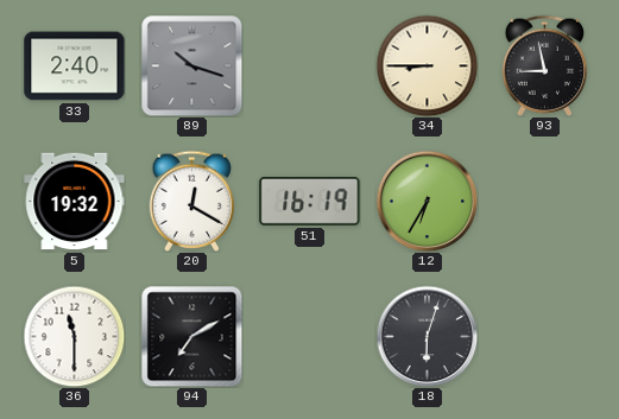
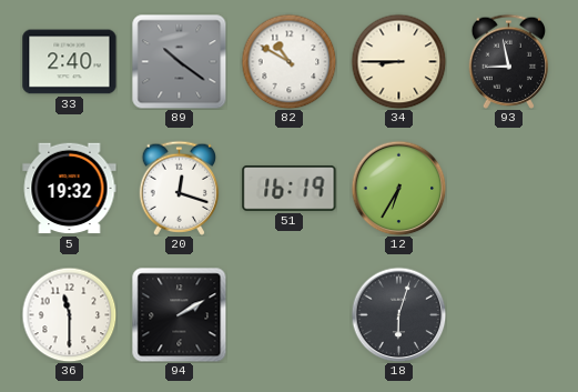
89: 10:18 -> 10:21 (179, 61)
82: none -> 10:50 (288, 61)
20: 12:20 -> 12:18 (180, 188)
94: 7:10 -> 2:10 (179, 314)
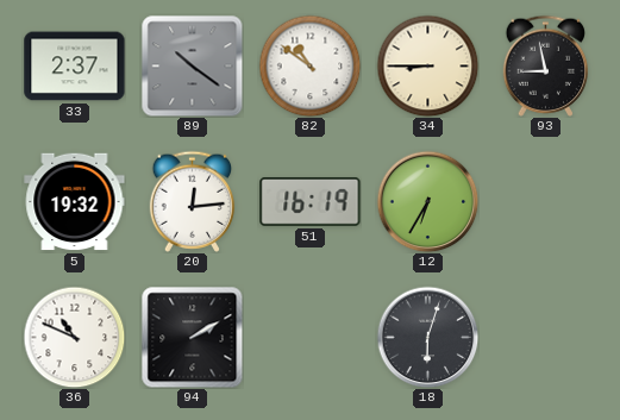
33: 2:40 -> 2:37 (75, 67)
82: 10:50 -> 10:51 (309, 65)
20: 12:18 -> 12:14 (193, 201)
36: 11:30 -> 10:49 (74, 337)
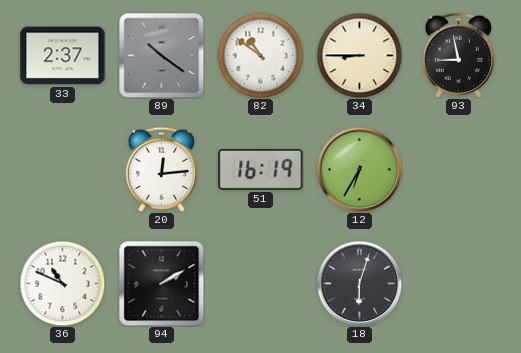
5: 19:32 -> none (75, 202)
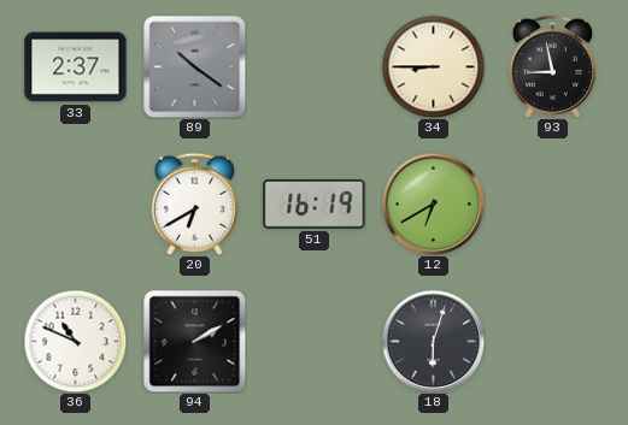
82: 10:51 -> none (260, 55)
20: 12:14 -> 6:40 (195, 203)
12: 6:35 -> 6:40 (433, 203)
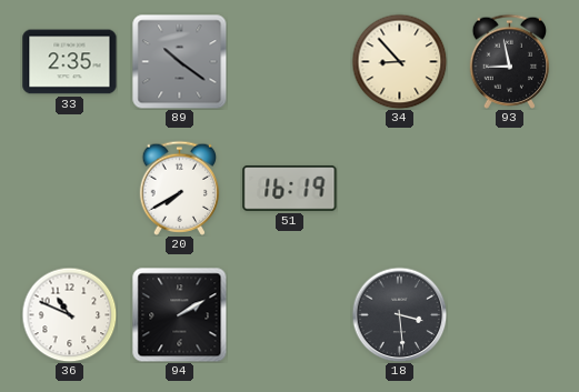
33: 2:37 -> 2:35 (70, 62)
34: 8:45 -> 8:53 (399, 61)
20: 6:40 -> 7:40 (180, 188)
12: 6:40 -> none (433, 203)
18: 6:03 -> 3:29 (399, 314)
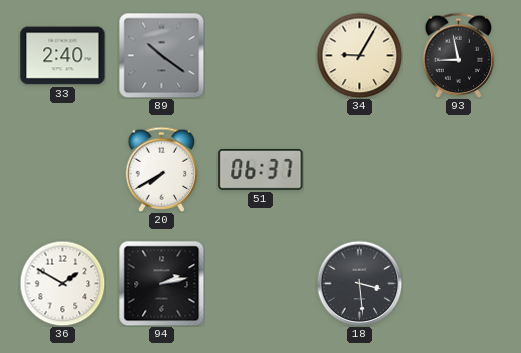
33: 2:35 -> 2:40 (63, 56)
34: 8:53 -> 9:05 (359, 55)
51: 16:19 -> 06:37 (261, 169)
36: 10:49 -> 1:50 (62, 283)
94: 2:10 -> 2:13 (161, 283)
